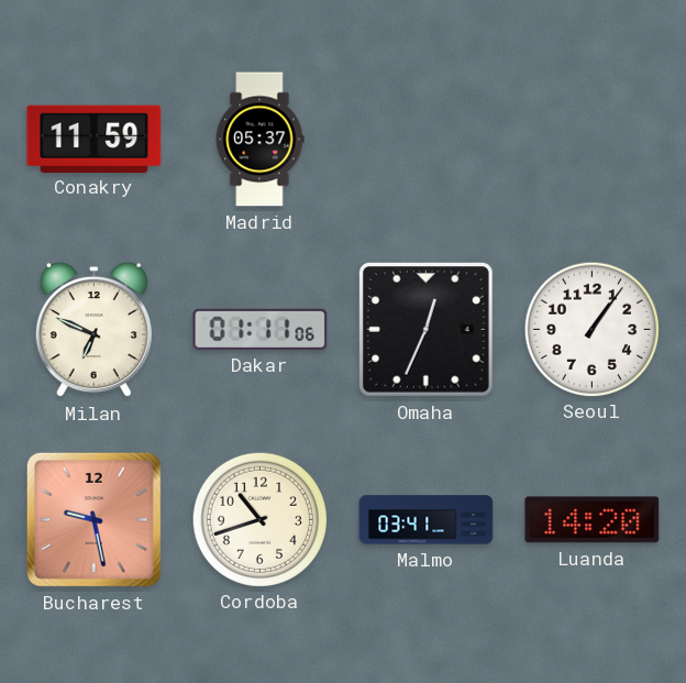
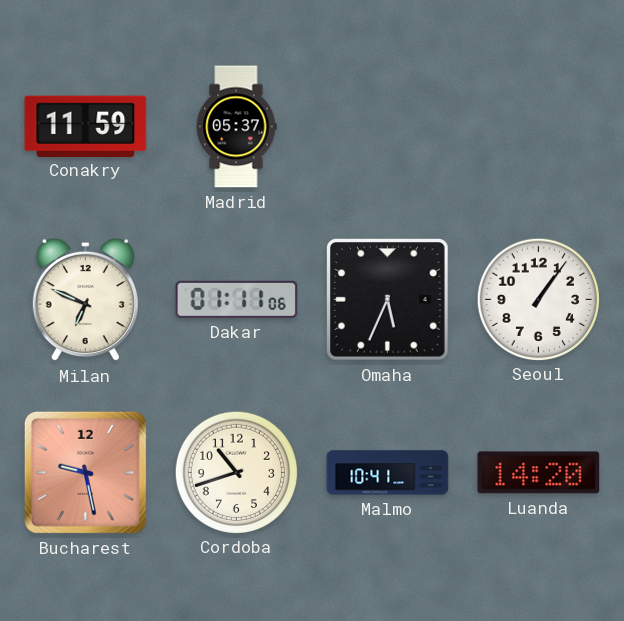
Omaha: 12:34 -> 5:34 (388, 300)
Malmo: 03:41 -> 10:41 (388, 473)
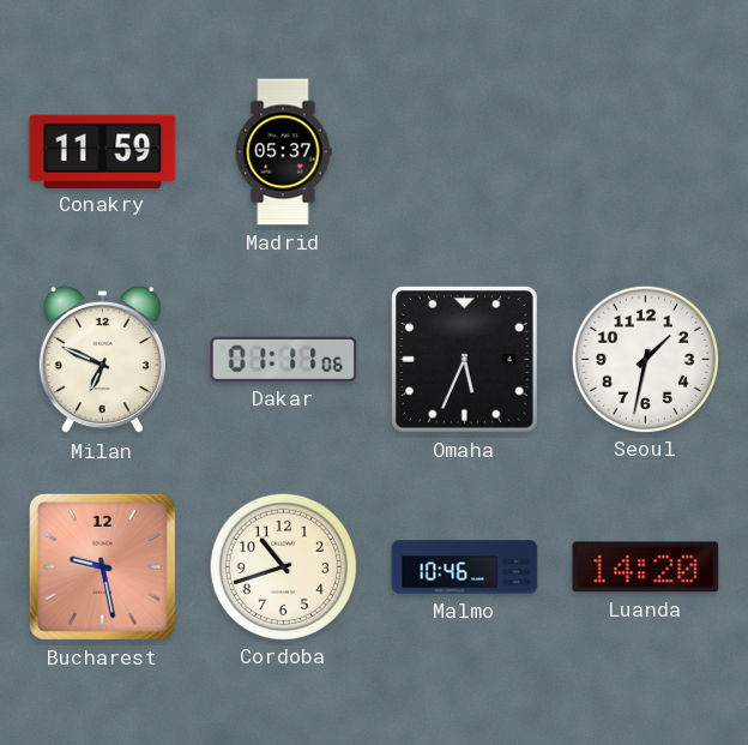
Seoul: 1:06 -> 1:32 (645, 359)
Malmo: 10:41 -> 10:46 (465, 567)
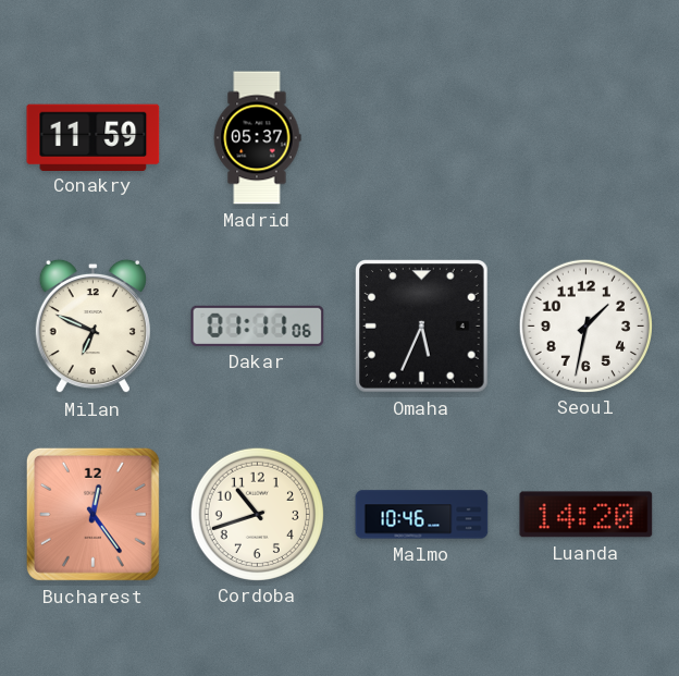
Bucharest: 9:28 -> 12:24 (92, 514)
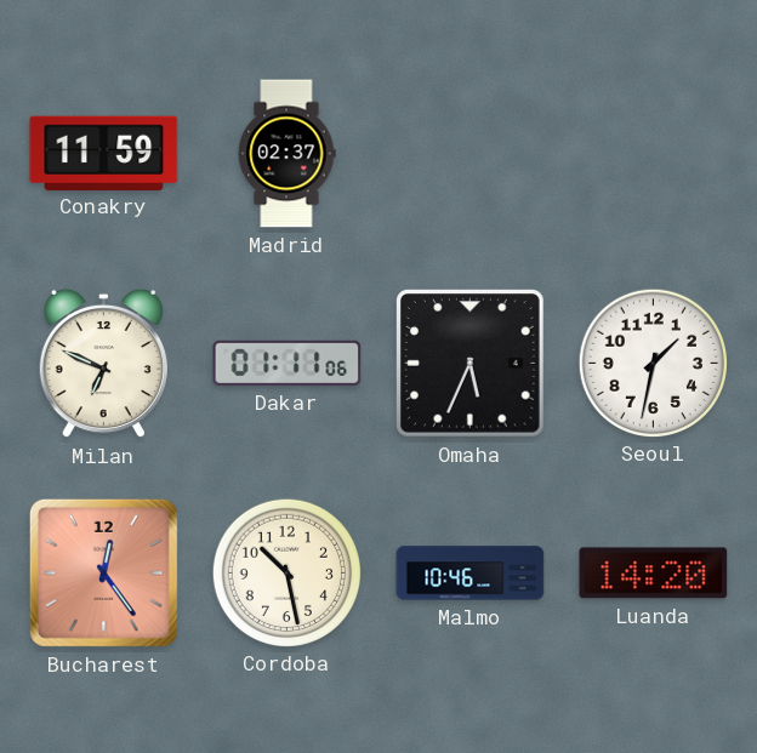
Madrid: 05:37 -> 02:37 (286, 154)
Cordoba: 10:42 -> 10:28 (286, 572)
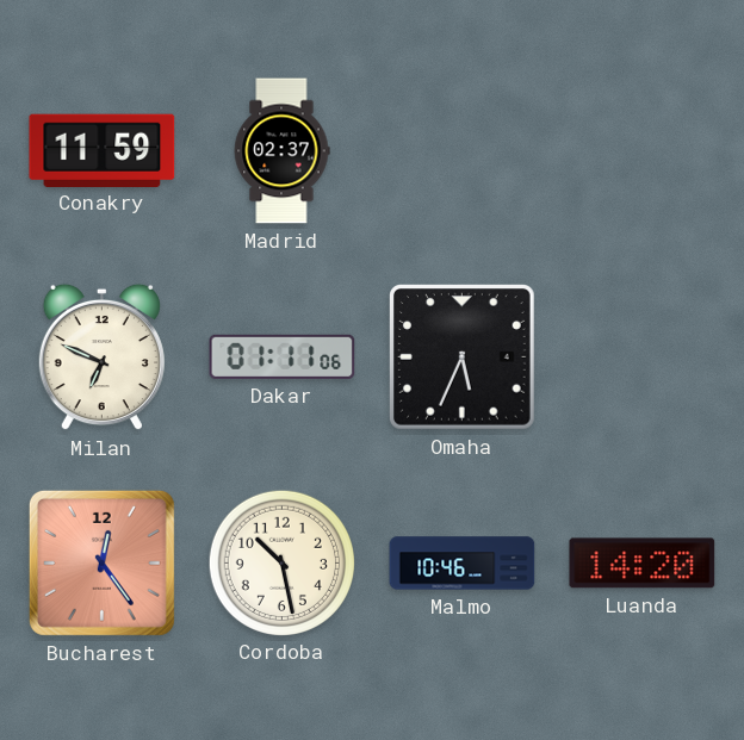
Seoul: 1:32 -> none (653, 363)
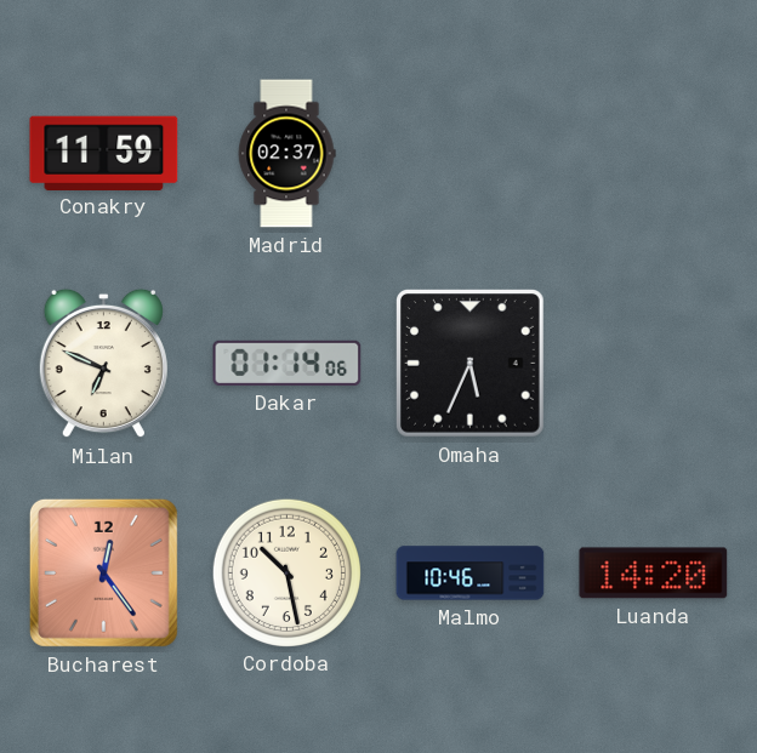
Dakar: 01:11 -> 01:14 (288, 363)
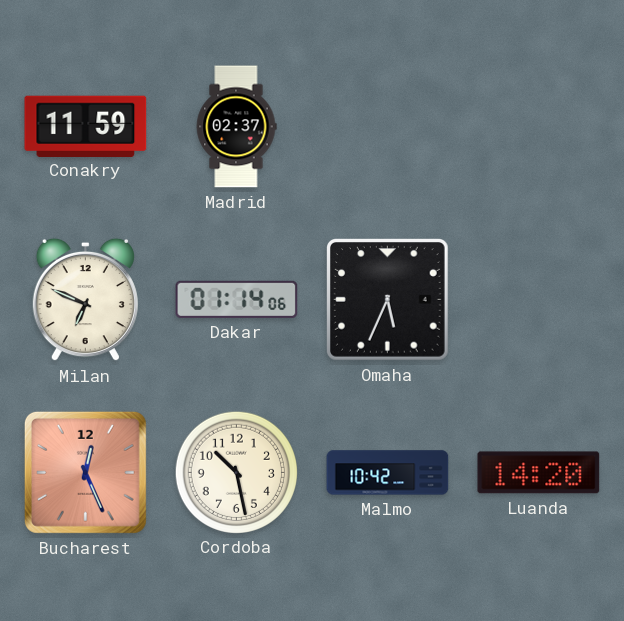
Bucharest: 12:24 -> 12:26 (85, 472)
Malmo: 10:46 -> 10:42 (388, 473)
